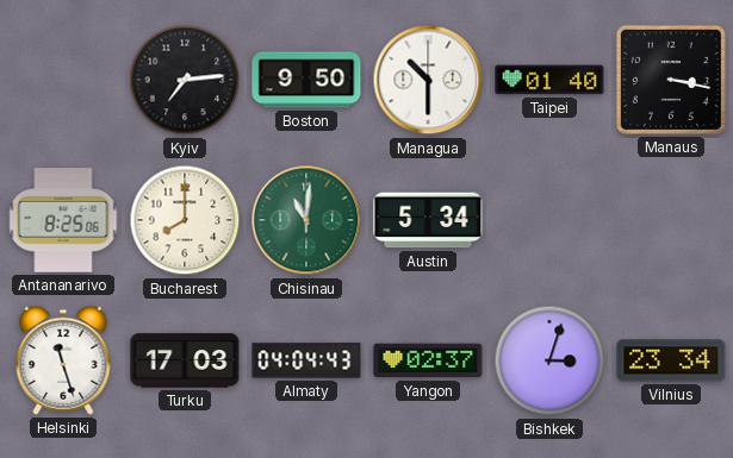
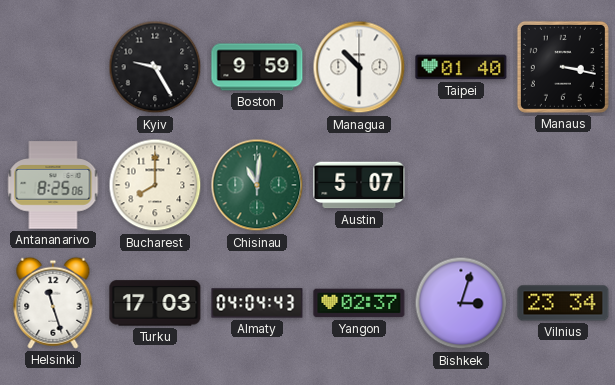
Kyiv: 7:14 -> 9:25 (155, 67)
Boston: 9:50 -> 9:59 (257, 67)
Austin: 5:34 -> 5:07 (359, 185)
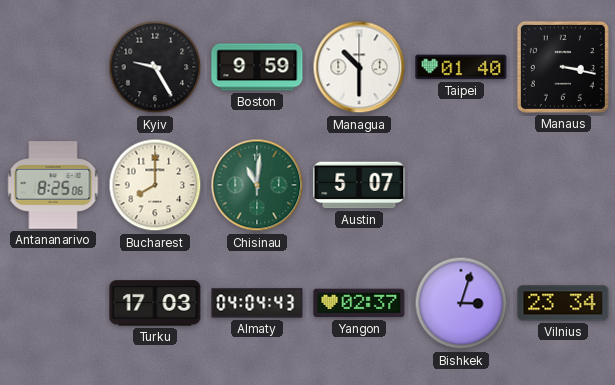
Helsinki: 11:27 -> none (53, 303)
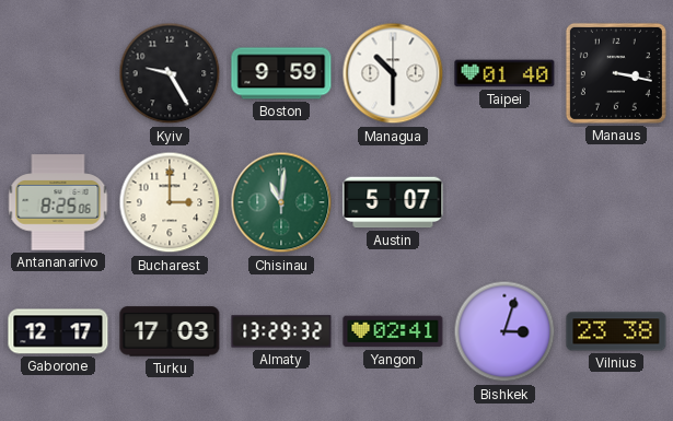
Bucharest: 8:00 -> 3:00 (170, 202)
Gaborone: none -> 12:17 (58, 331)
Almaty: 04:04 -> 13:29 (281, 331)
Yangon: 02:37 -> 02:41 (393, 331)
Vilnius: 23:34 -> 23:38 (616, 331)
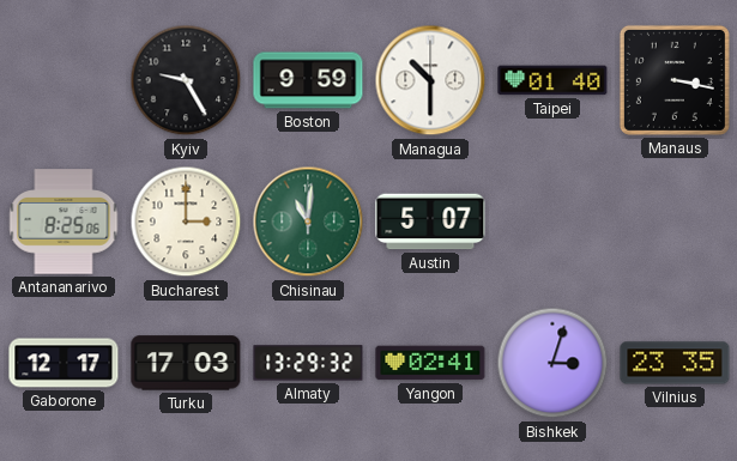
Vilnius: 23:38 -> 23:35 (675, 363)
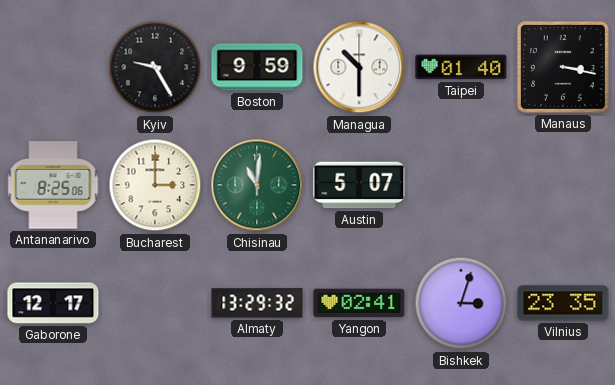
Turku: 17:03 -> none (186, 363)
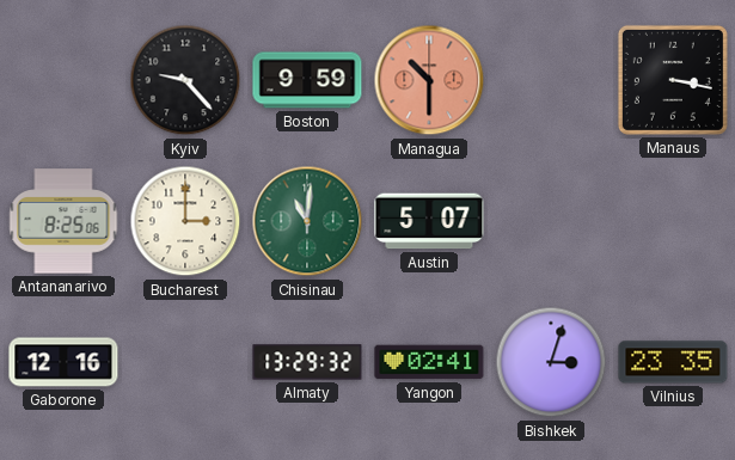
Kyiv: 9:25 -> 9:23 (185, 80)
Managua dial: white -> salmon (429, 80)
Taipei: 01:40 -> none (461, 67)
Gaborone: 12:17 -> 12:16 (63, 362)
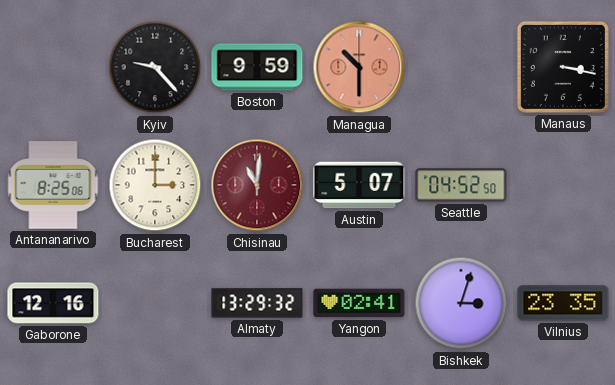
Chisinau dial: green -> burgundy (257, 185)
Seattle: none -> 04:52 (461, 185)
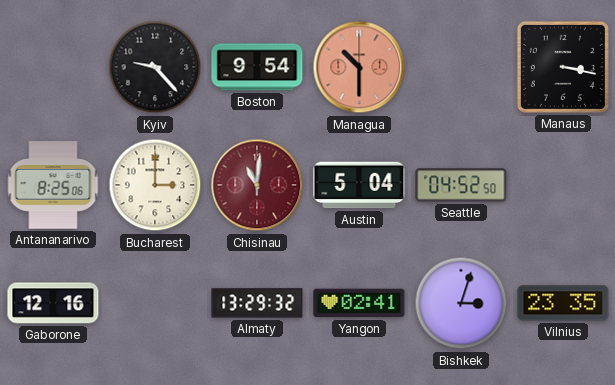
Boston: 9:59 -> 9:54 (257, 67)
Austin: 5:07 -> 5:04 (359, 185)
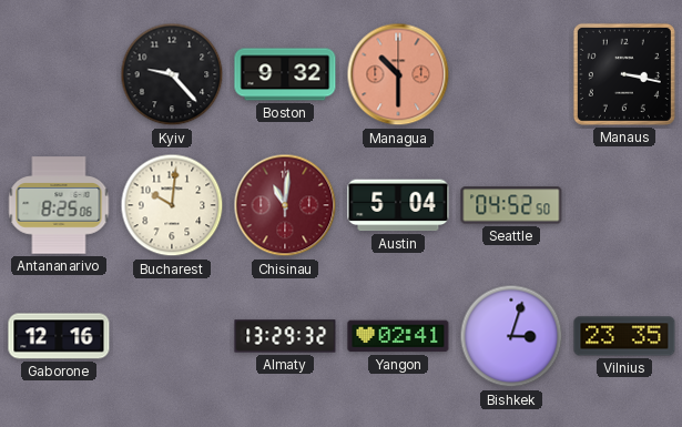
Boston: 9:54 -> 9:32 (285, 74)
Bucharest: 3:00 -> 10:01 (172, 205)
